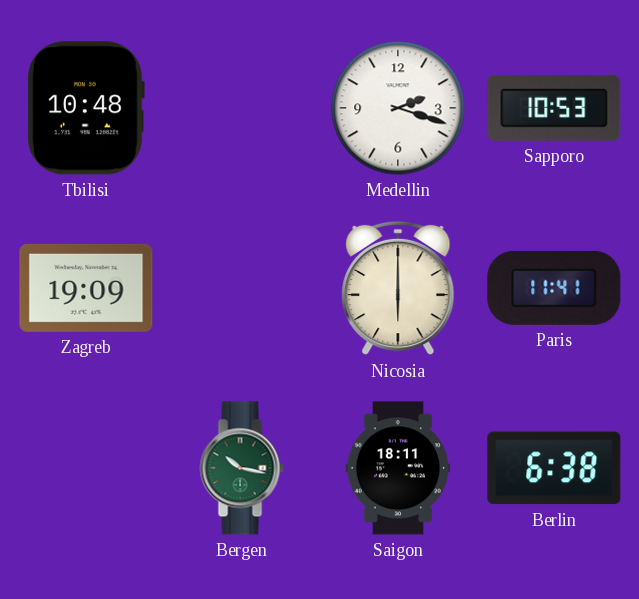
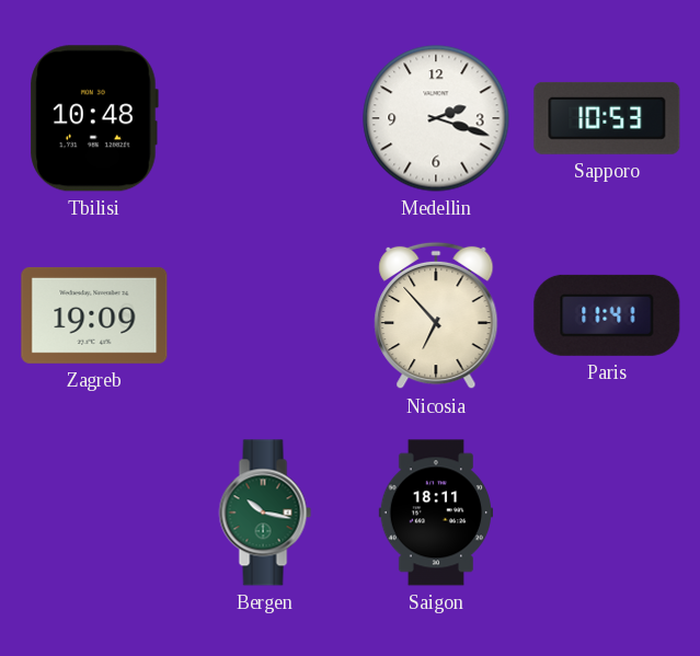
Nicosia: 6:00 -> 6:53 (436, 315)
Berlin: 6:38 -> none (554, 468)
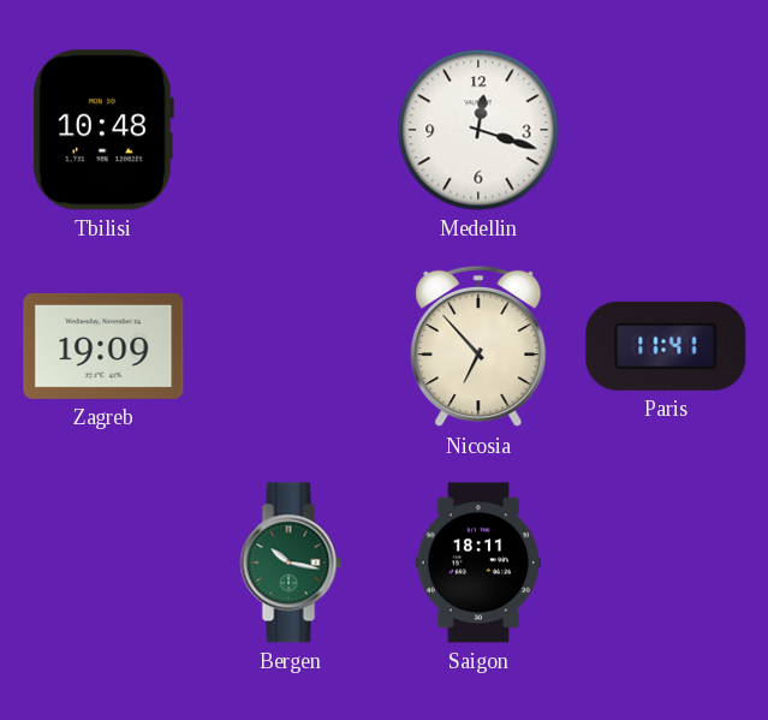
Medellin: 2:18 -> 12:18 (478, 130)
Sapporo: 10:53 -> none (607, 118)
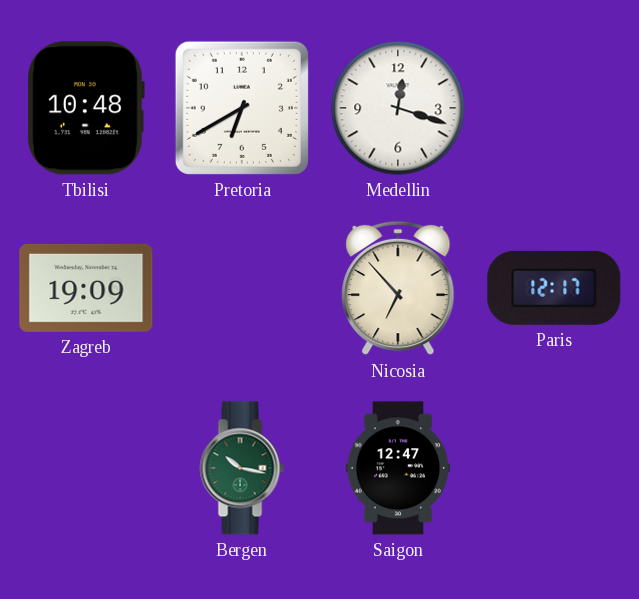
Pretoria: none -> 6:40 (242, 108)
Paris: 11:41 -> 12:17 (554, 288)
Saigon: 18:11 -> 12:47 (397, 468)
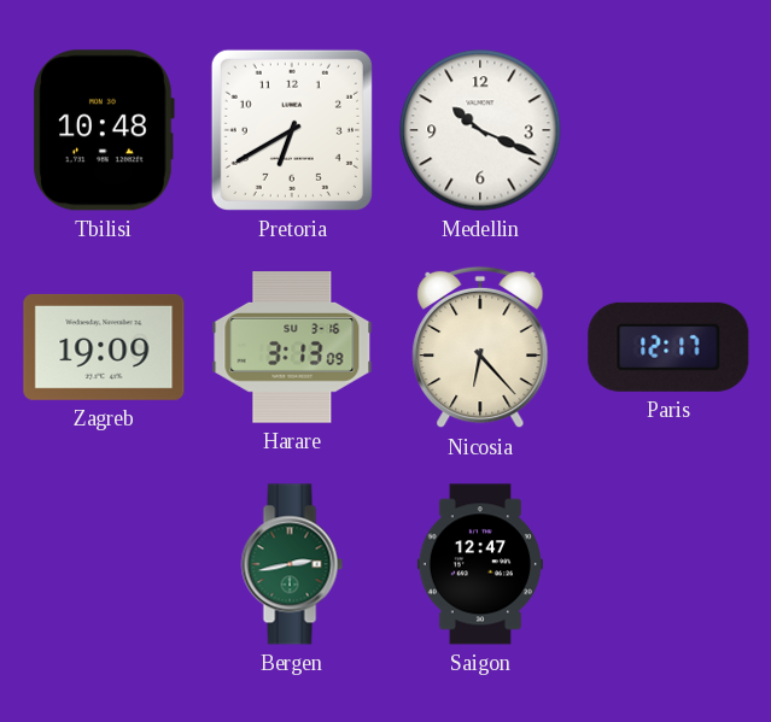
Medellin: 12:18 -> 10:19 (480, 130)
Harare: none -> 3:13 (292, 347)
Nicosia: 6:53 -> 6:23 (480, 347)
Bergen: 10:17 -> 2:43 (292, 564)
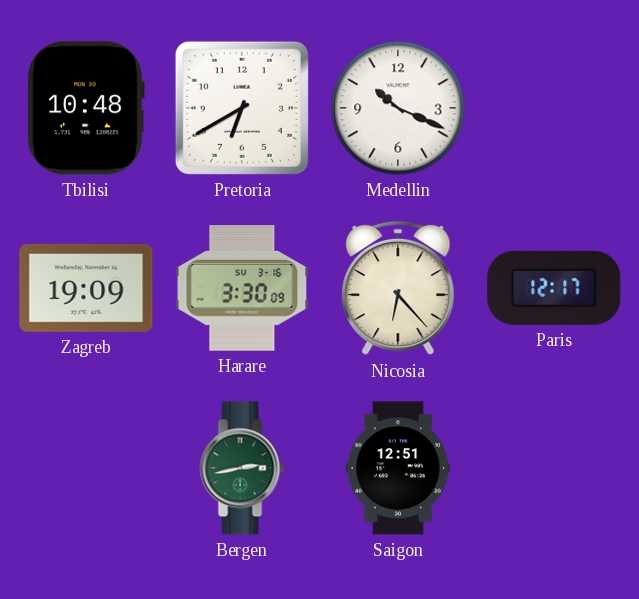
Harare: 3:13 -> 3:30 (242, 288)
Saigon: 12:47 -> 12:51 (397, 468)
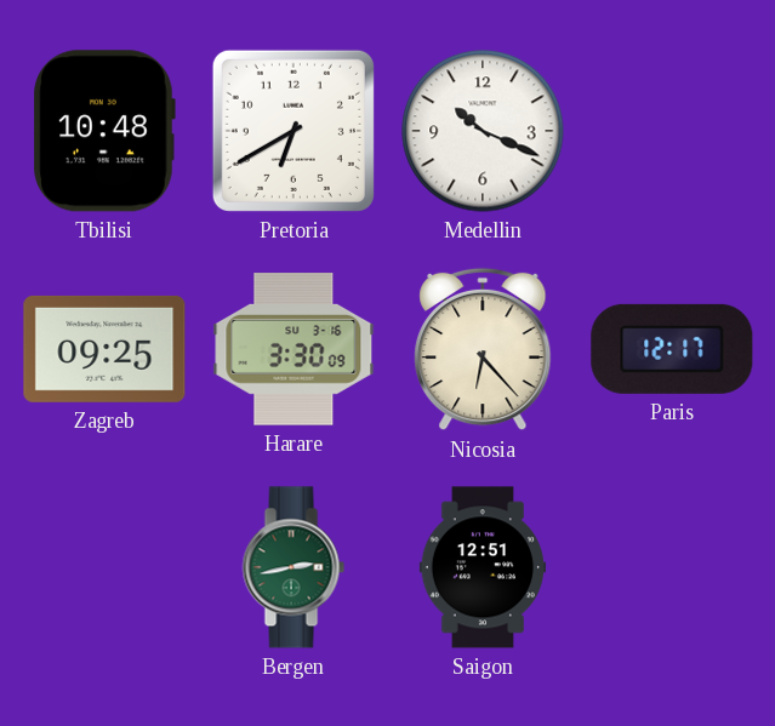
Zagreb: 19:09 -> 09:25 (104, 349)
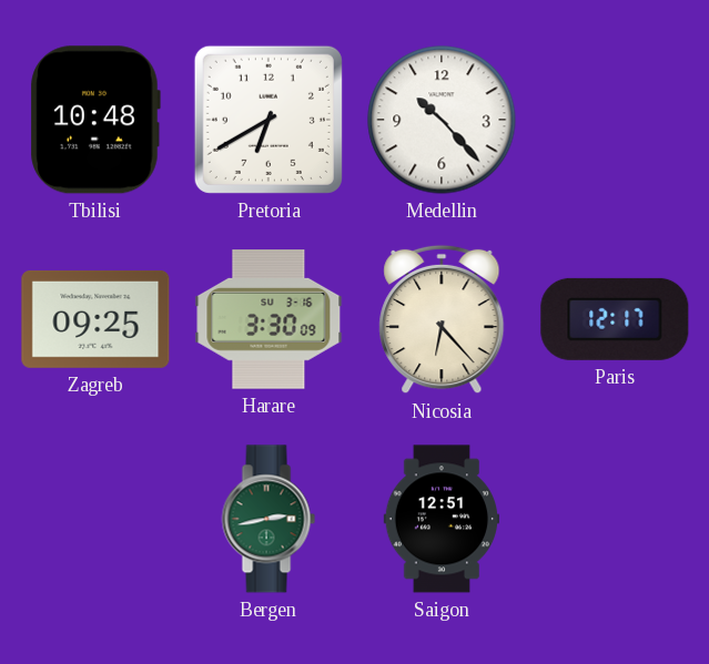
Medellin: 10:19 -> 10:23 (442, 120)
